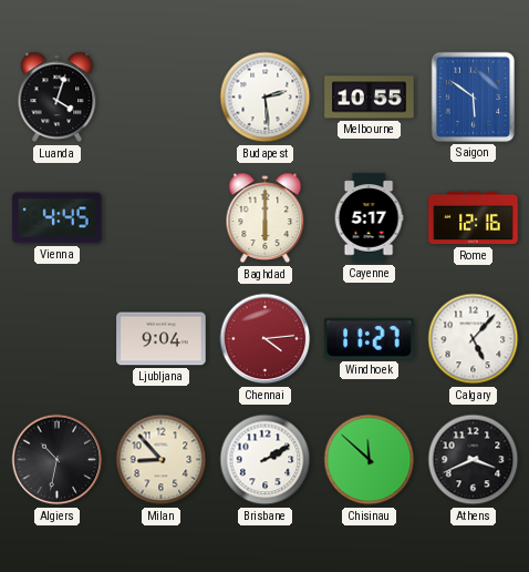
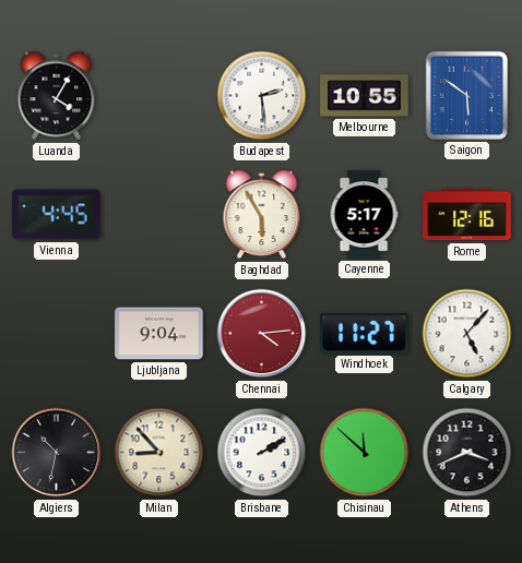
Luanda: 4:03 -> 4:05 (57, 96)
Baghdad: 6:00 -> 5:55 (262, 215)
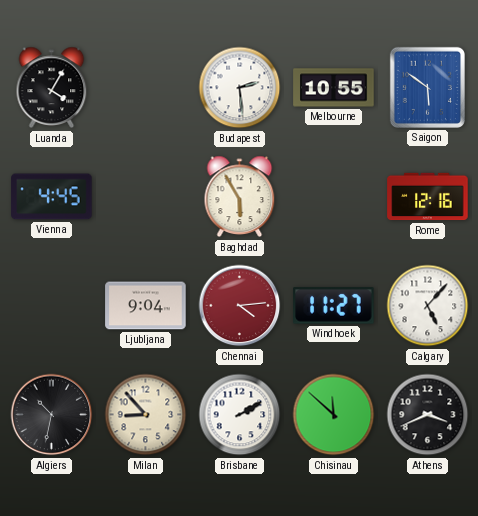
Cayenne: 5:17 -> none (364, 215)
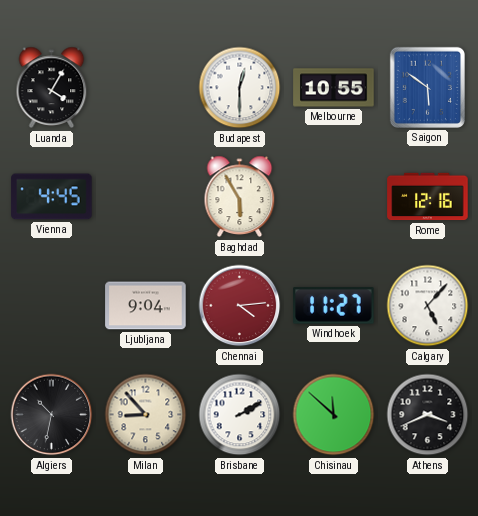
Budapest: 2:29 -> 12:30 (240, 88)
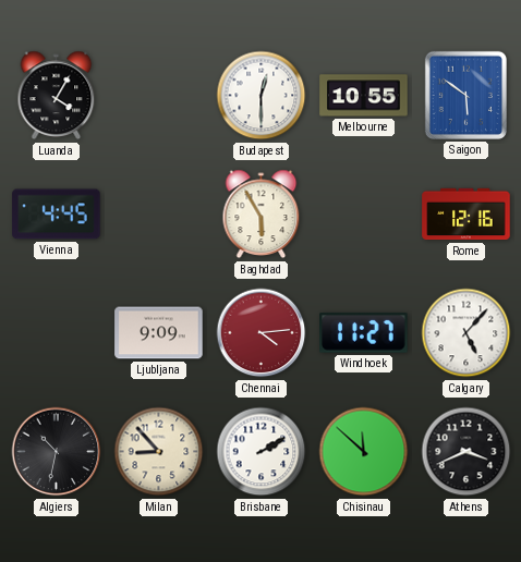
Ljubljana: 9:04 -> 9:09 (159, 333)
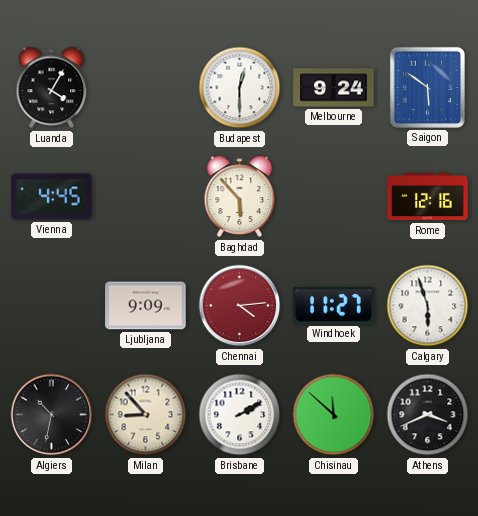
Melbourne: 10:55 -> 9:24 (334, 88)
Baghdad: 5:55 -> 5:53 (240, 197)
Calgary: 5:07 -> 5:57 (428, 306)
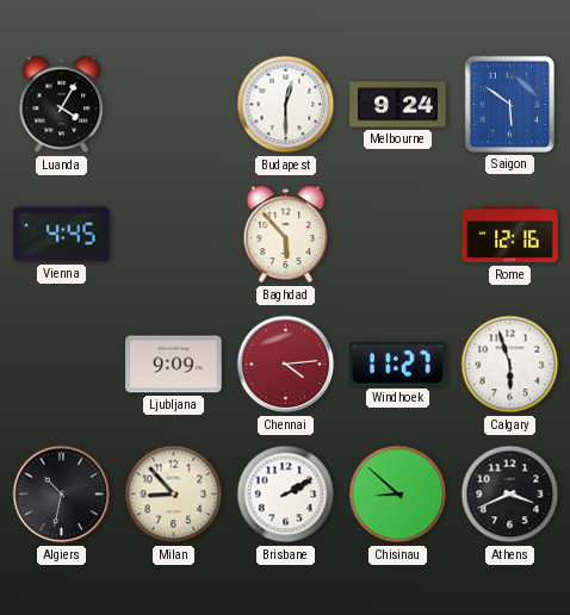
Chisinau: 11:52 -> 8:52 (398, 495)
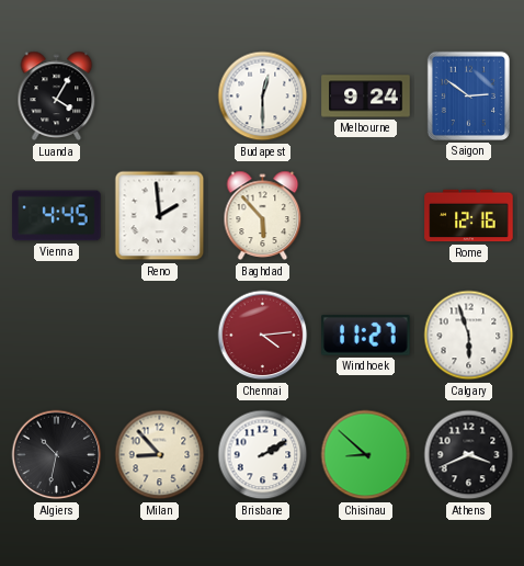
Saigon: 5:51 -> 2:51 (468, 95)
Reno: none -> 1:59 (160, 216)
Ljubljana: 9:09 -> none (174, 365)
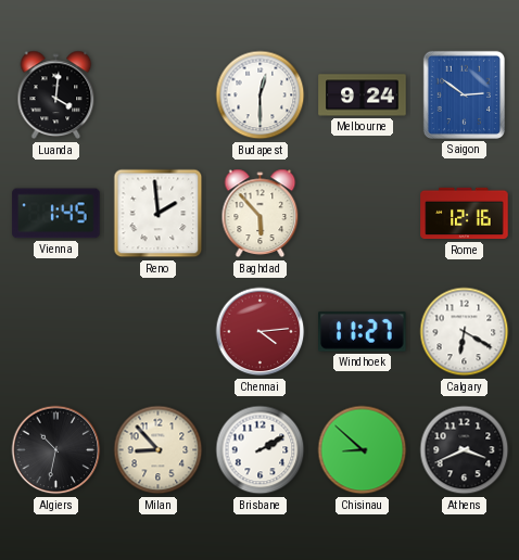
Luanda: 4:05 -> 4:01 (56, 96)
Vienna: 4:45 -> 1:45 (56, 214)
Calgary: 5:57 -> 6:20 (465, 332)
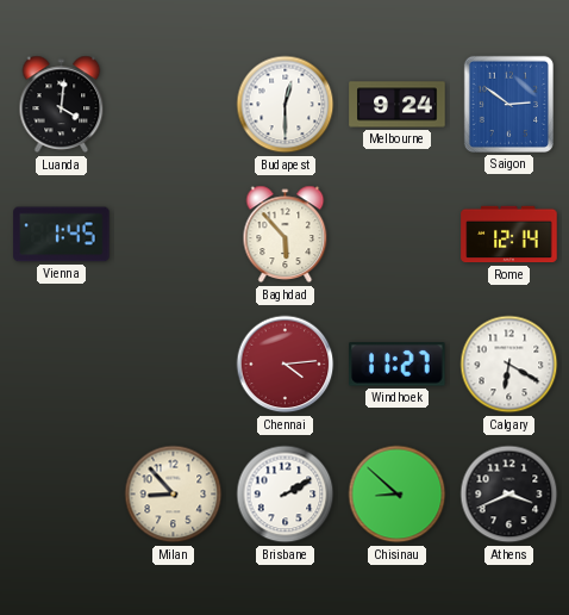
Reno: 1:59 -> none (159, 214)
Rome: 12:16 -> 12:14 (509, 235)
Algiers: 10:32 -> none (56, 450)
